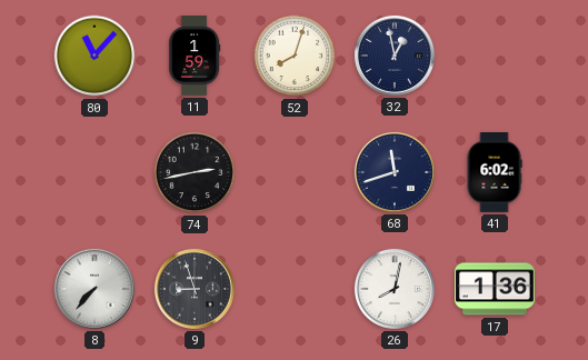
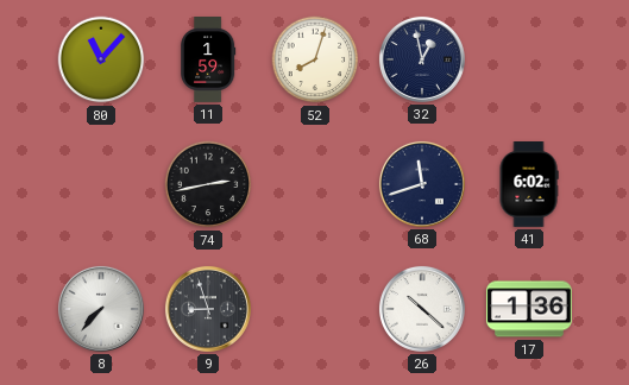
26: 8:02 -> 10:22 (422, 309)
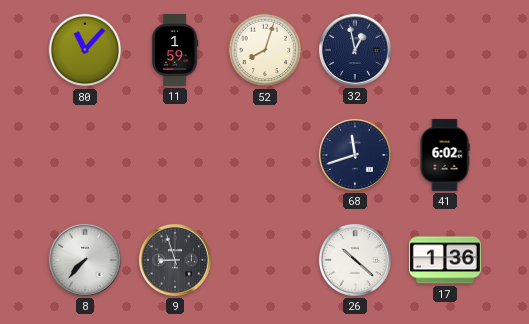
74: 2:43 -> none (208, 184)
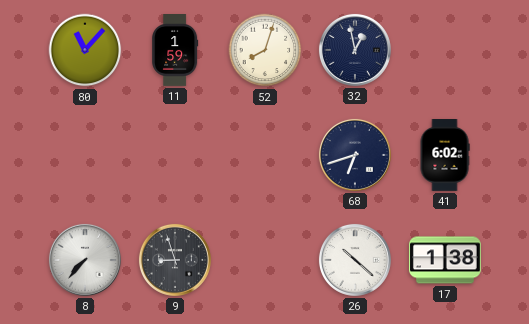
68: 11:42 -> 6:42 (355, 155)
17: 1:36 -> 1:38 (445, 260)
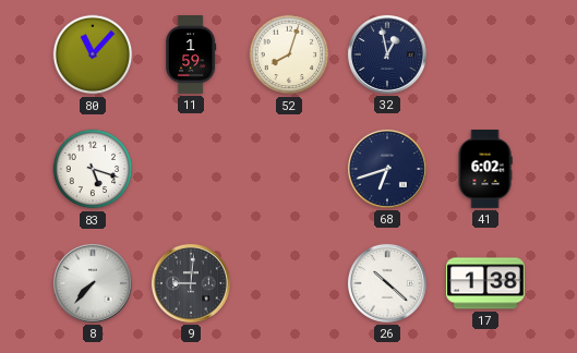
83: none -> 5:18 (93, 169)
9: 8:57 -> 9:01 (191, 283)
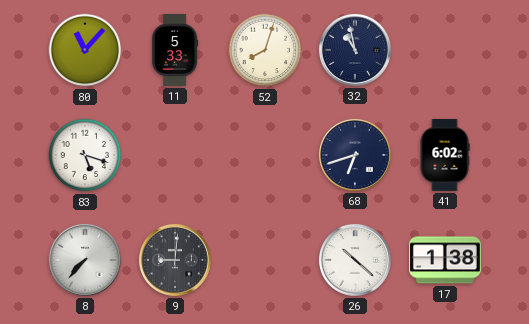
11: 1:59 -> 5:33 (175, 51)
32: 12:58 -> 10:58 (355, 50)
